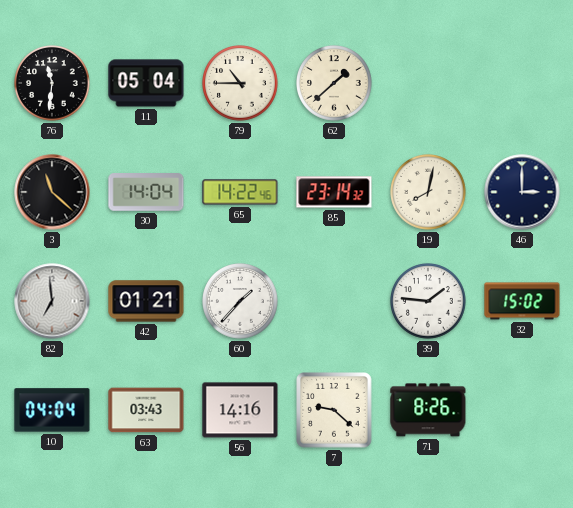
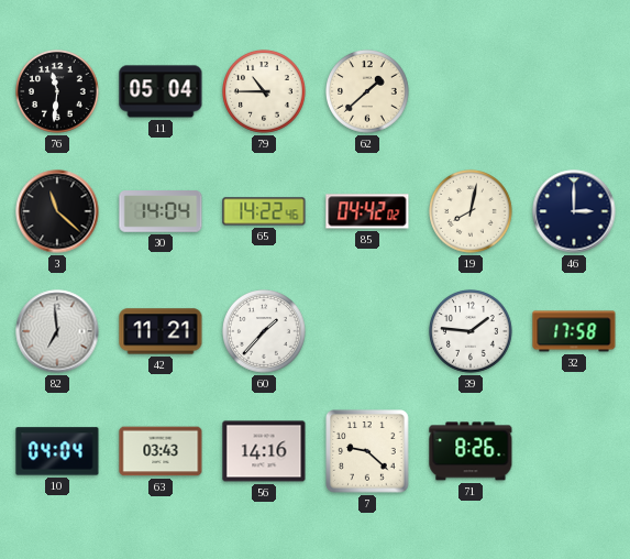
85: 23:14 -> 04:42 (367, 211)
42: 01:21 -> 11:21 (161, 331)
32: 15:02 -> 17:58 (574, 331)
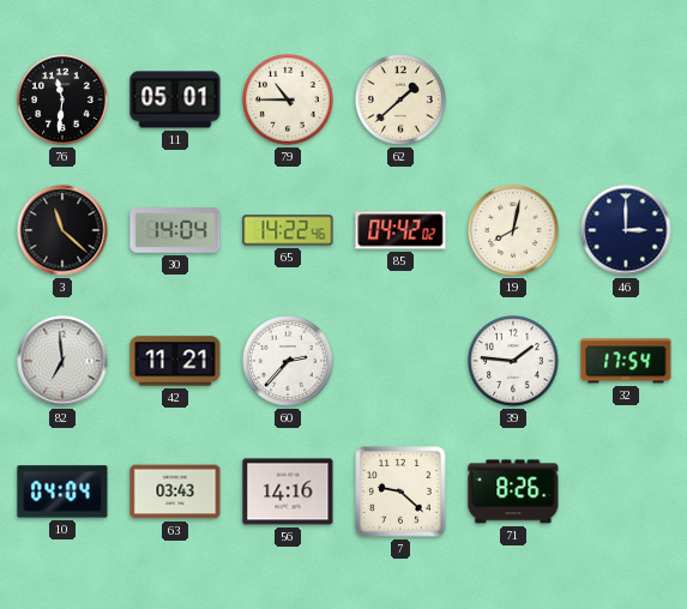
11: 05:04 -> 05:01 (175, 100)
60: 1:37 -> 2:37 (289, 362)
32: 17:58 -> 17:54 (626, 361)
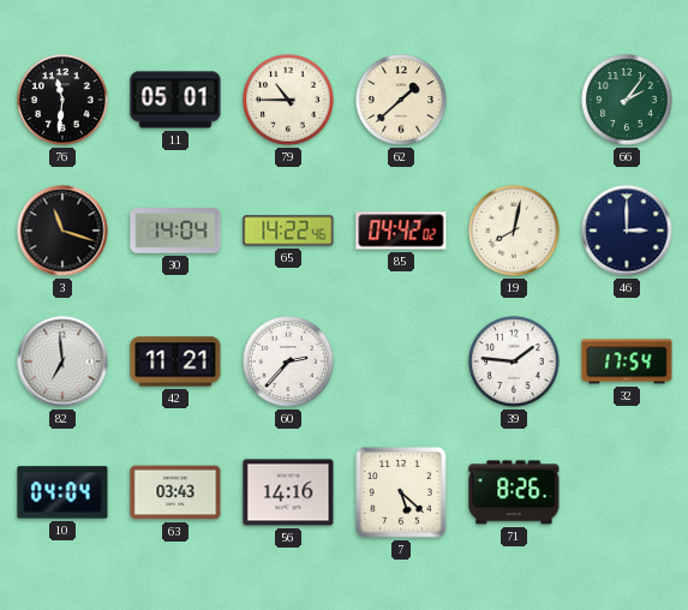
66: none -> 2:06 (628, 101)
3: 11:22 -> 11:18 (62, 231)
7: 9:22 -> 5:22 (401, 492)
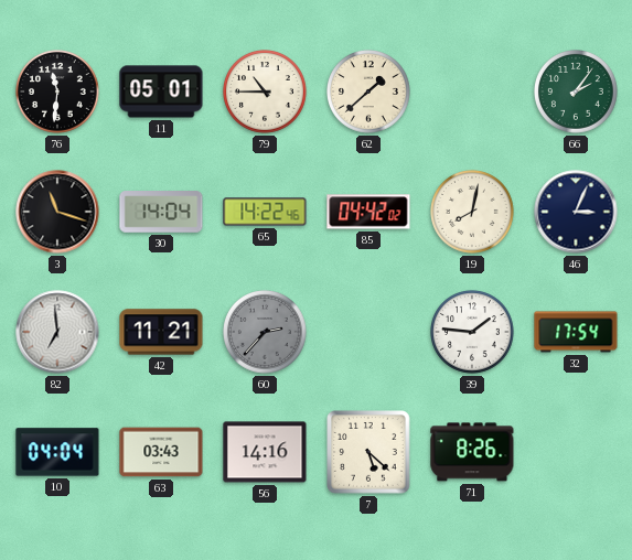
46: 3:00 -> 3:04 (576, 212)
60 dial: white -> grey (266, 333)
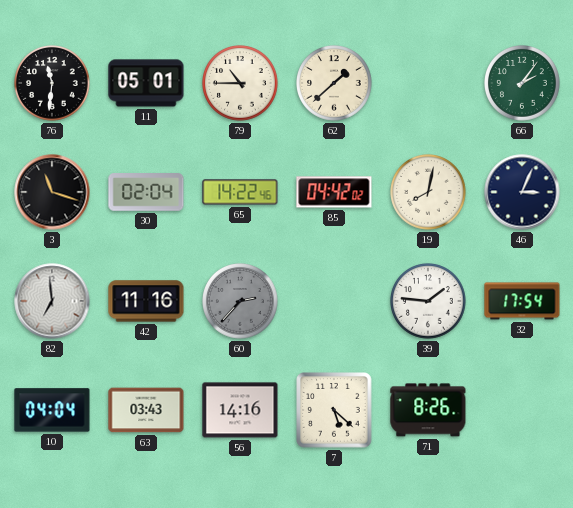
30: 14:04 -> 02:04 (146, 192)
42: 11:21 -> 11:16 (146, 301)
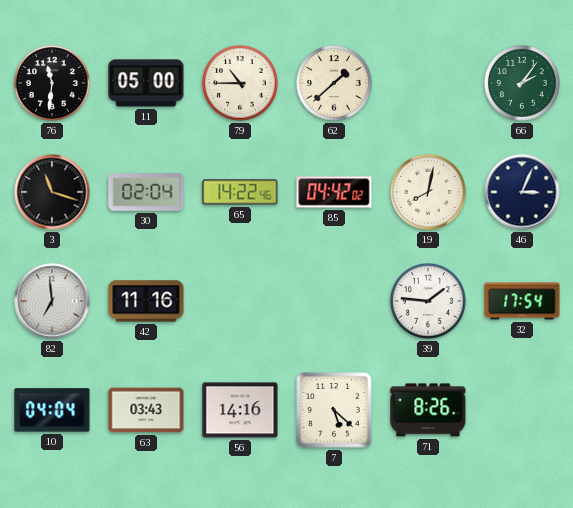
11: 05:01 -> 05:00 (146, 83)
60: 2:37 -> none (241, 302)
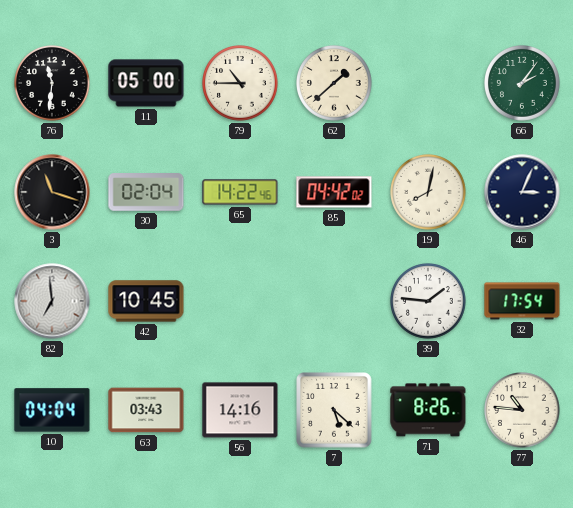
42: 11:16 -> 10:45 (146, 301)
77: none -> 10:46 (523, 411)
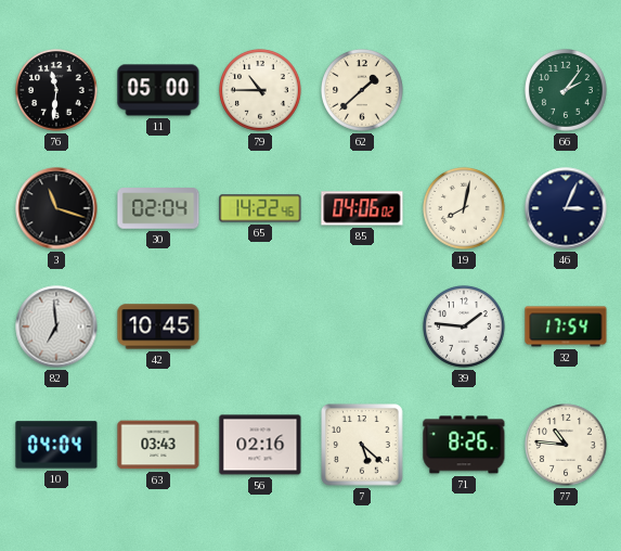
85: 04:42 -> 04:06 (362, 208)
56: 14:16 -> 02:16 (260, 445)
